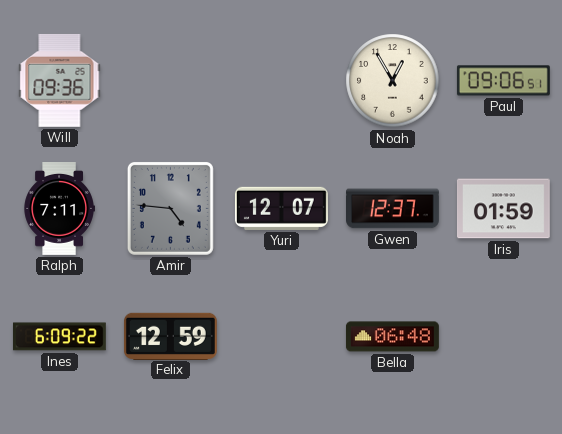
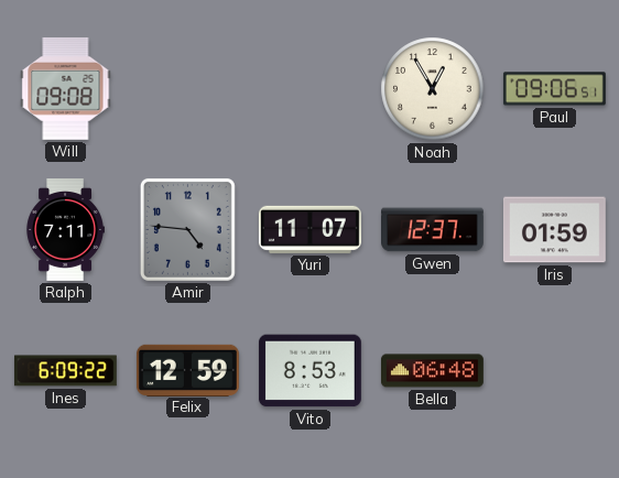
Will: 09:36 -> 09:08 (66, 88)
Yuri: 12:07 -> 11:07 (309, 229)
Vito: none -> 8:53 (309, 371)
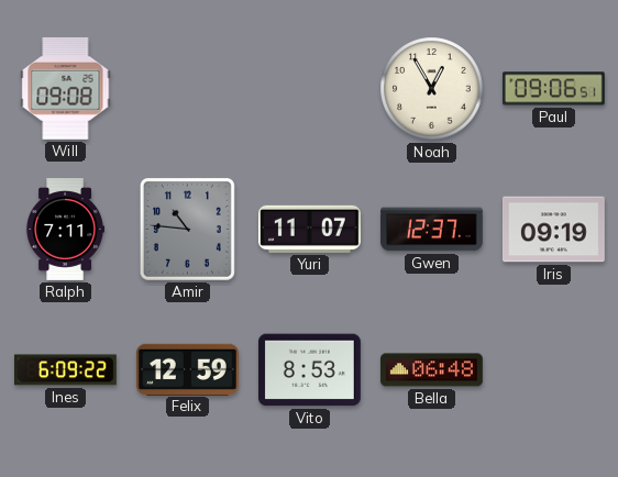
Amir: 4:46 -> 10:46 (187, 229)
Iris: 01:59 -> 09:19 (553, 230)
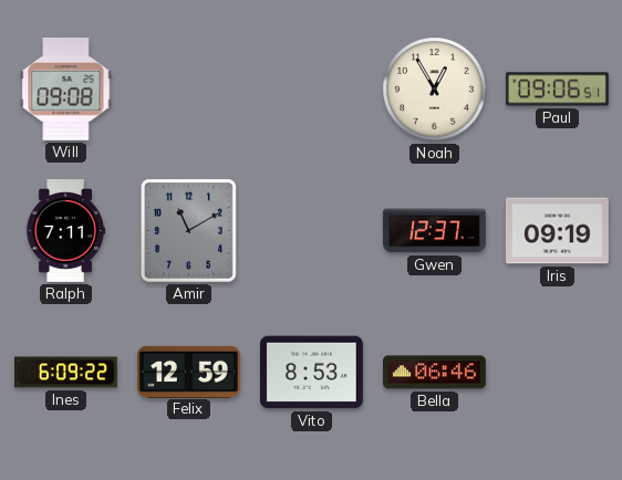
Amir: 10:46 -> 11:10 (188, 230)
Yuri: 11:07 -> none (309, 229)
Bella: 06:48 -> 06:46 (435, 373)
